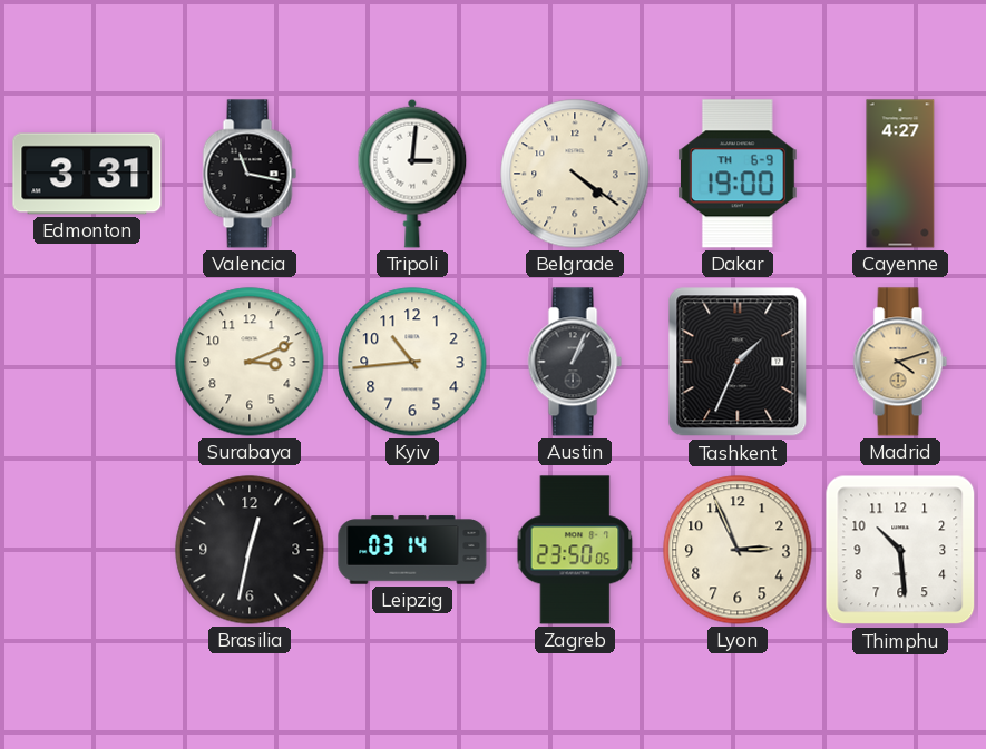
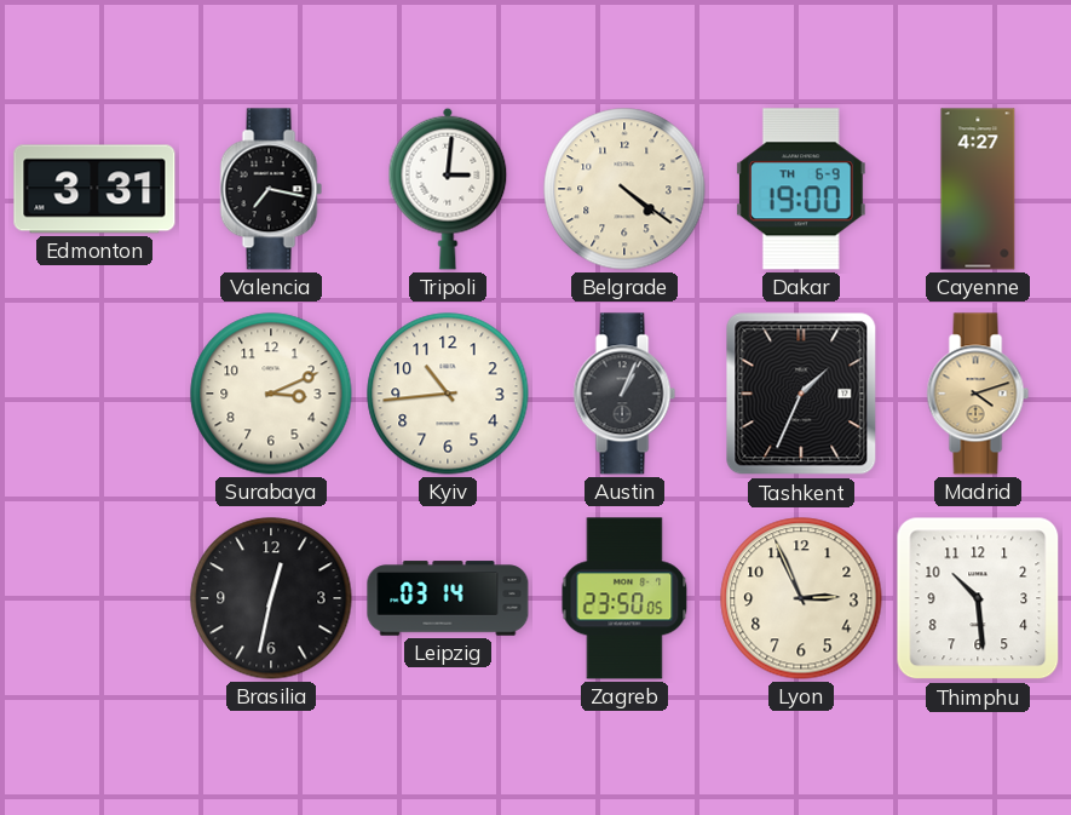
Valencia: 11:17 -> 7:17 (271, 189)
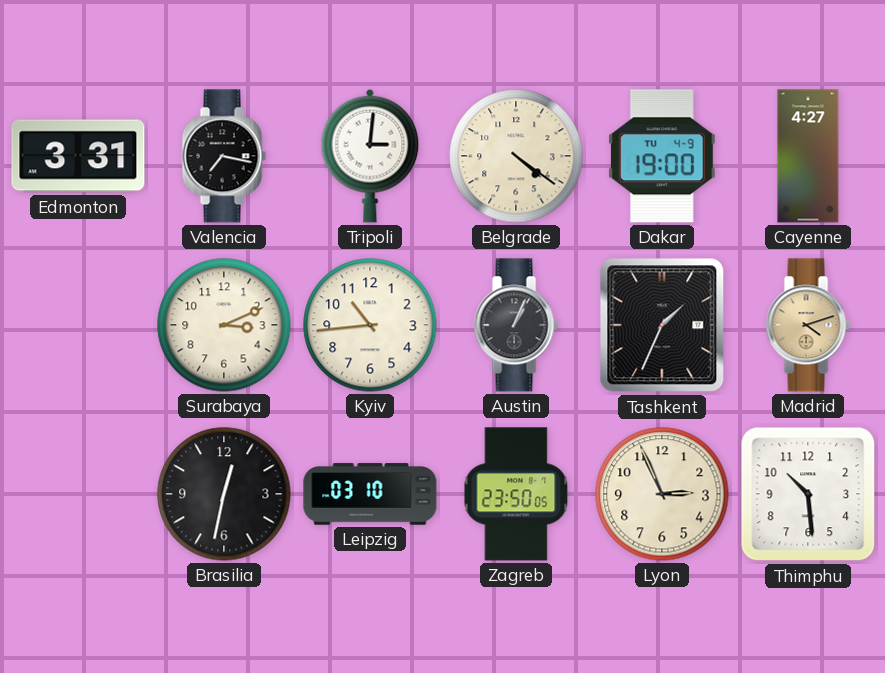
Dakar date: TH 6-9 -> TU 4-9 (662, 156)
Leipzig: 03:14 -> 03:10 (370, 494)
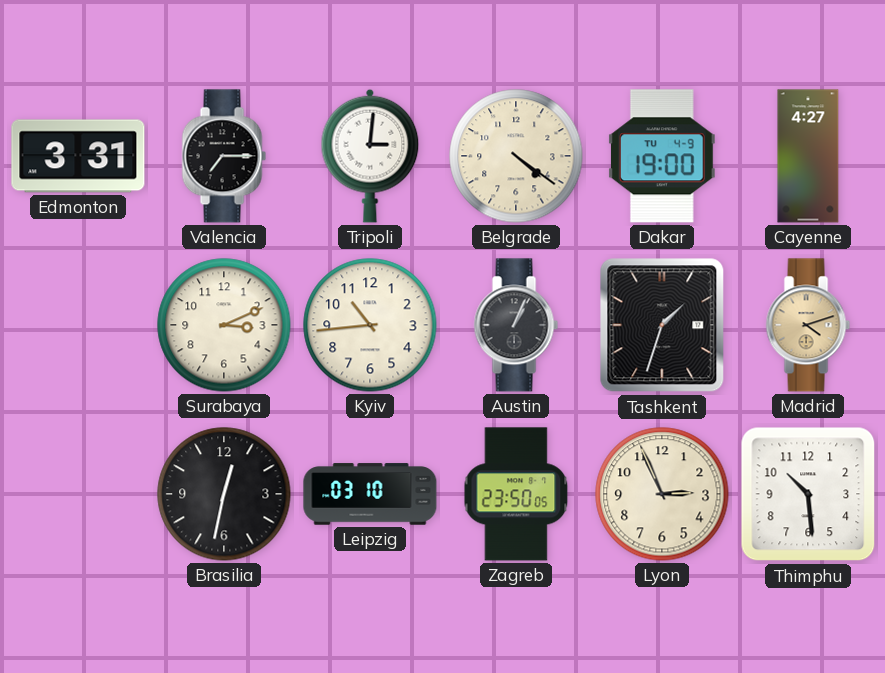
Valencia: 7:17 -> 7:15 (224, 156)
Tashkent: 1:34 -> 1:33 (662, 325)
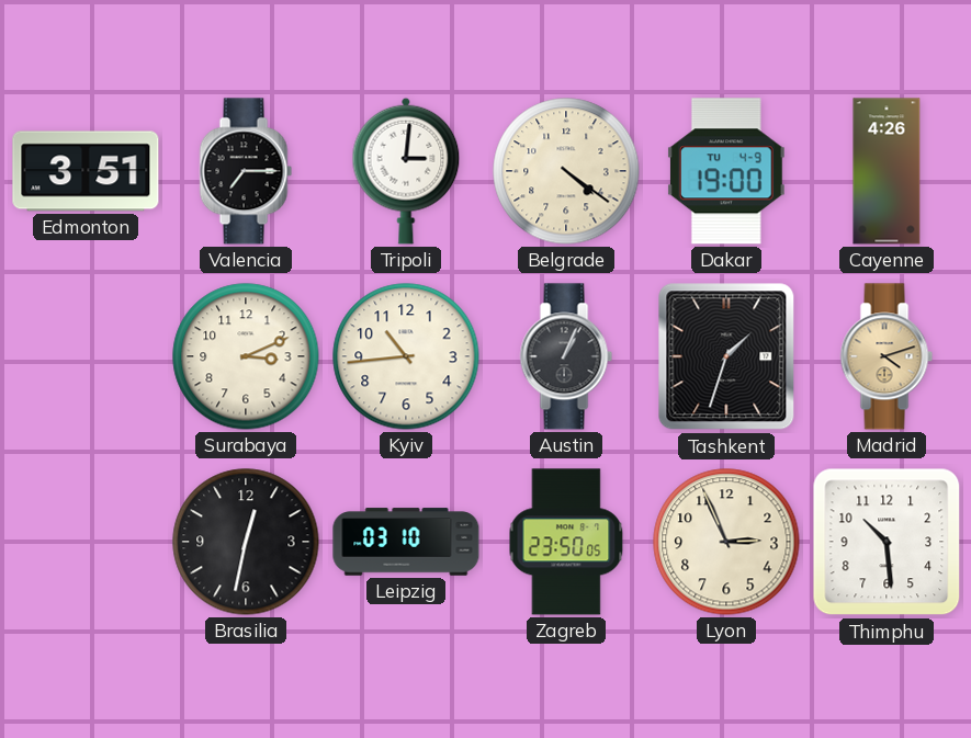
Edmonton: 3:31 -> 3:51 (86, 171)
Cayenne: 4:27 -> 4:26 (887, 171)
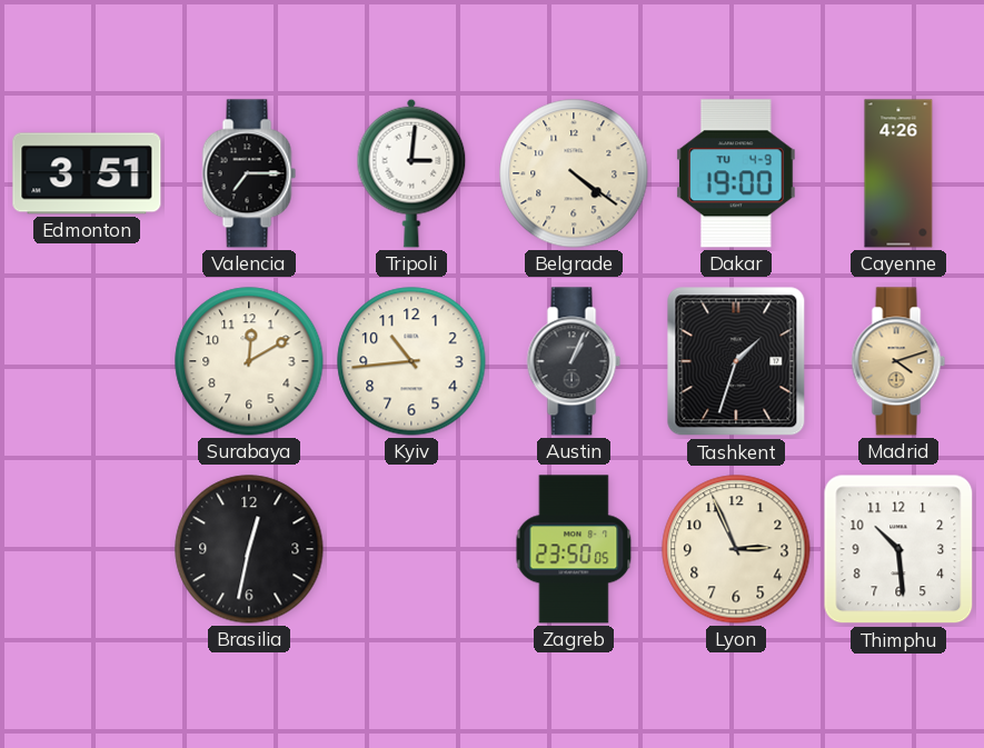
Surabaya: 3:11 -> 12:10 (249, 361)
Leipzig: 03:10 -> none (406, 542)
